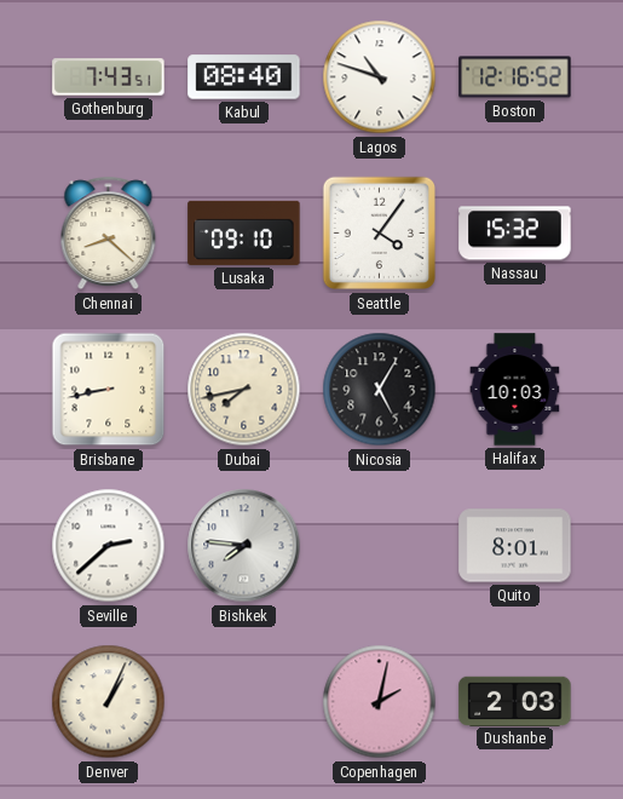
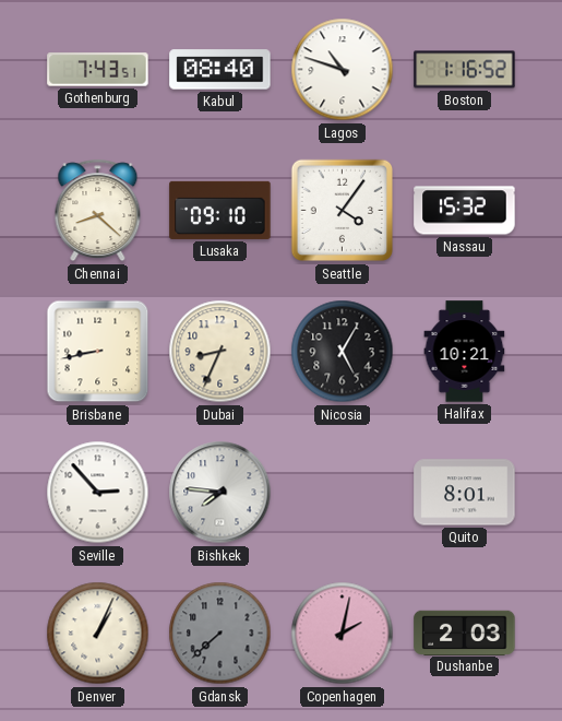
Boston: 12:16 -> 1:16 (465, 70)
Dubai: 7:43 -> 8:34 (220, 352)
Halifax: 10:03 -> 10:21 (465, 352)
Seville: 2:38 -> 2:53 (98, 493)
Gdansk: none -> 7:38 (220, 634)
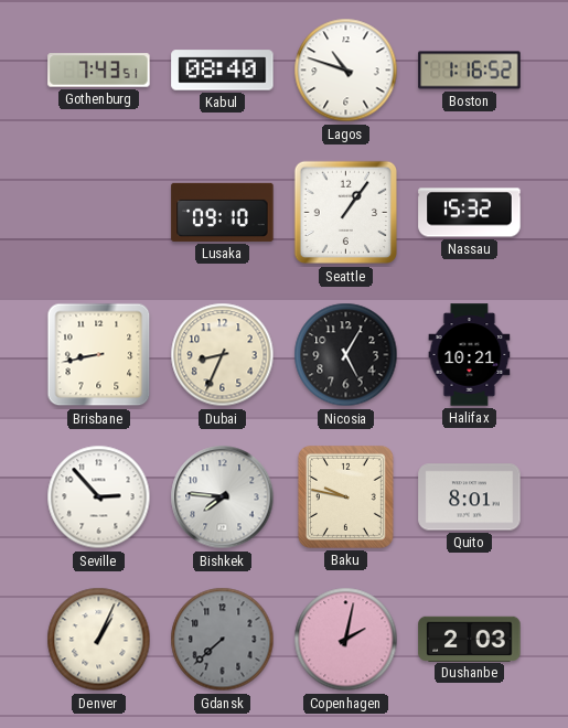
Chennai: 8:22 -> none (98, 211)
Seattle: 4:06 -> 1:06 (346, 213)
Baku: none -> 9:47 (345, 496)
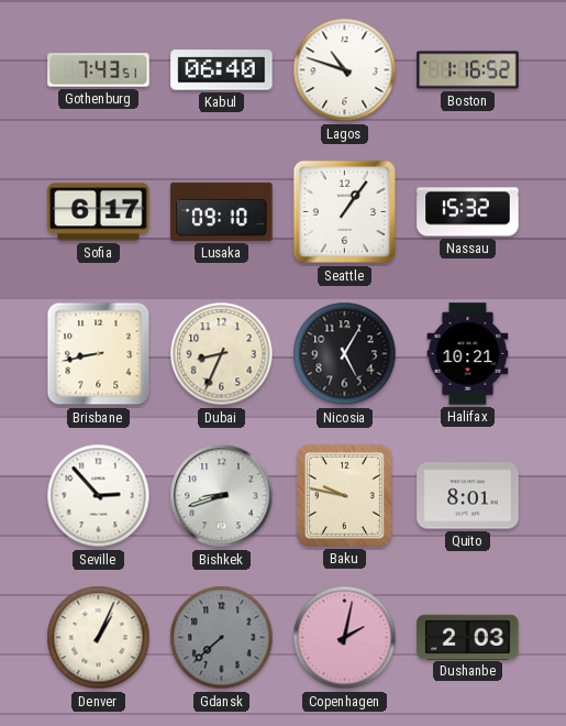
Kabul: 08:40 -> 06:40 (222, 70)
Sofia: none -> 6:17 (99, 212)
Bishkek: 7:46 -> 8:42 (222, 496)
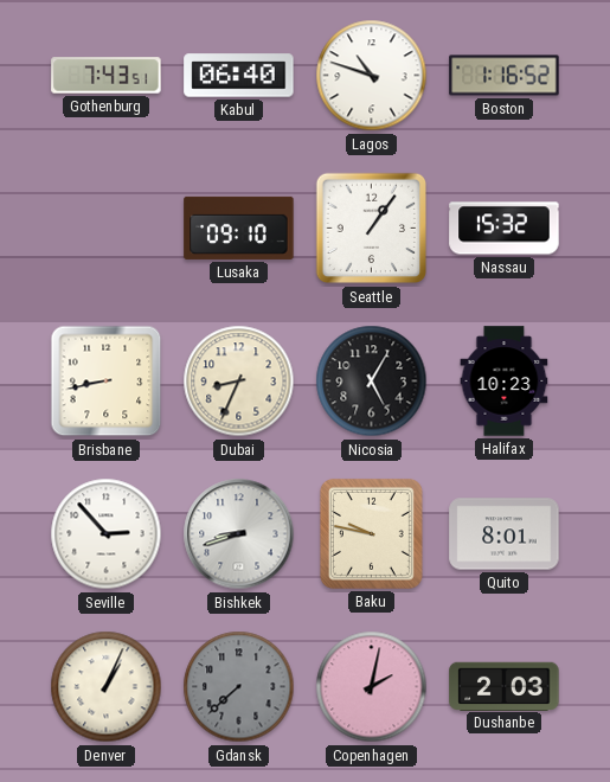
Sofia: 6:17 -> none (99, 212)
Halifax: 10:21 -> 10:23 (505, 382)
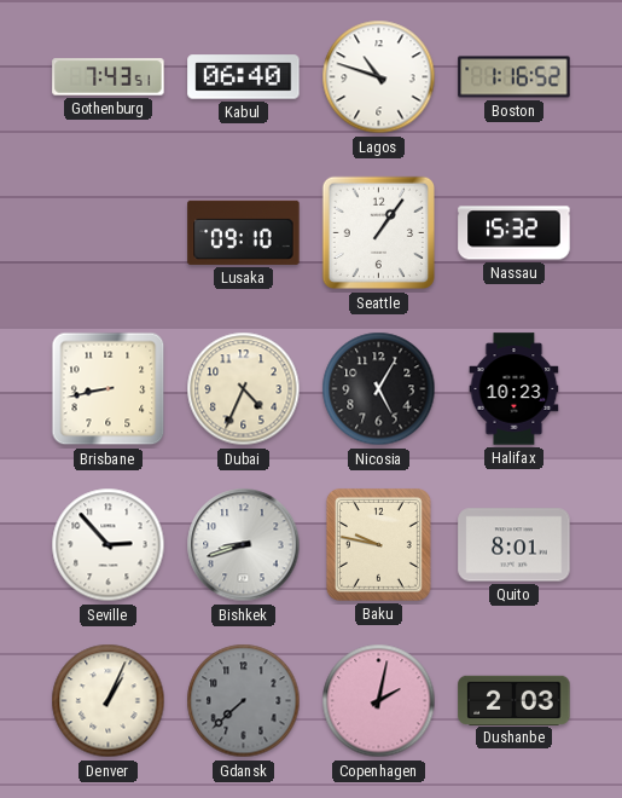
Dubai: 8:34 -> 4:34 (244, 389)
